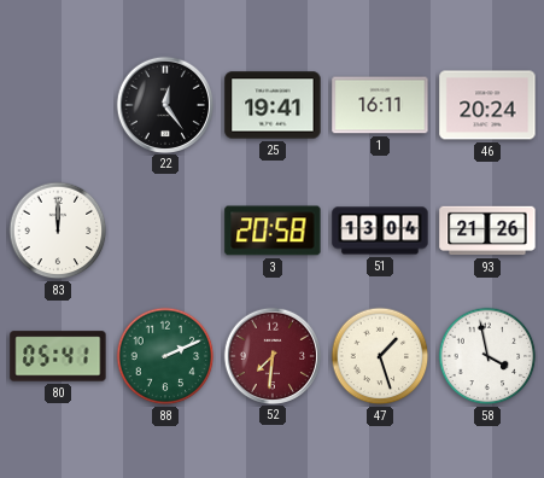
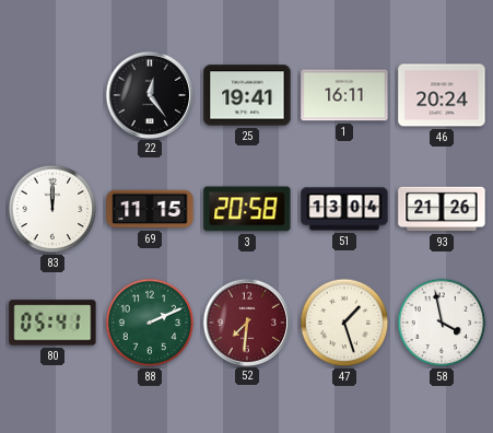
69: none -> 11:15 (150, 209)
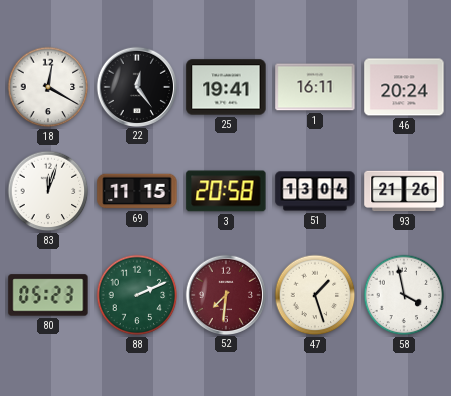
18: none -> 12:20 (48, 87)
83: 12:00 -> 12:03 (48, 191)
80: 05:41 -> 05:23 (48, 295)
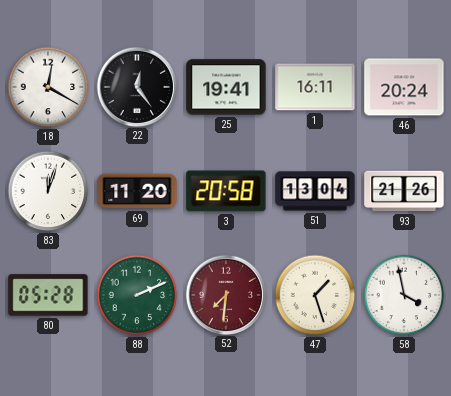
69: 11:15 -> 11:20 (137, 191)
80: 05:23 -> 05:28 (48, 295)
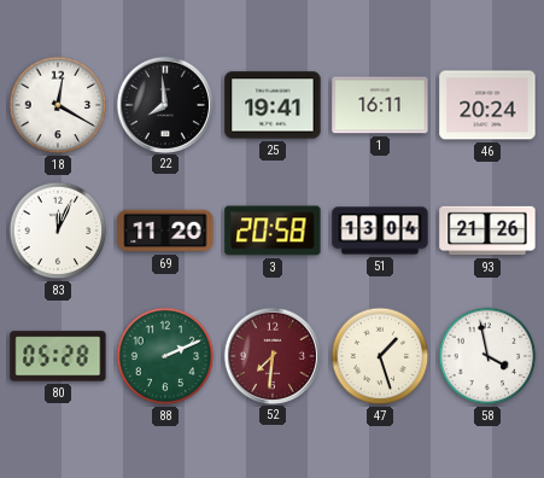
22: 12:24 -> 7:59 (164, 104)
83: 12:03 -> 12:04 (58, 231)
